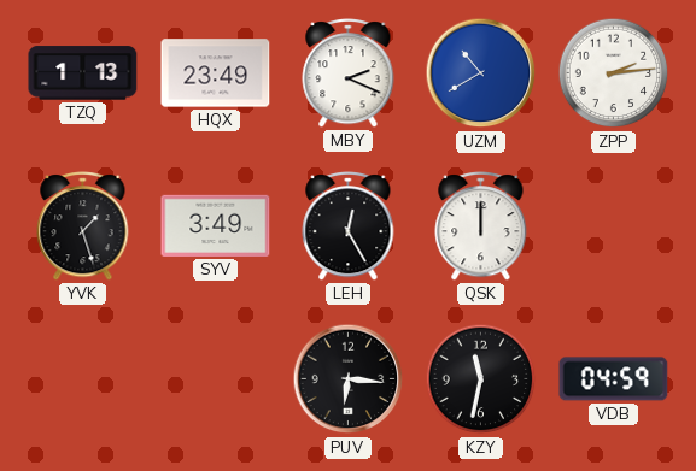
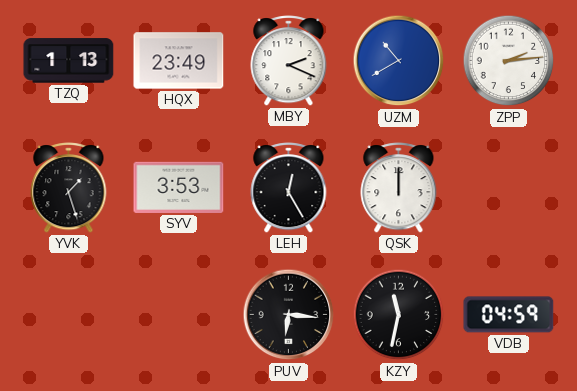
SYV: 3:49 -> 3:53 (179, 187)
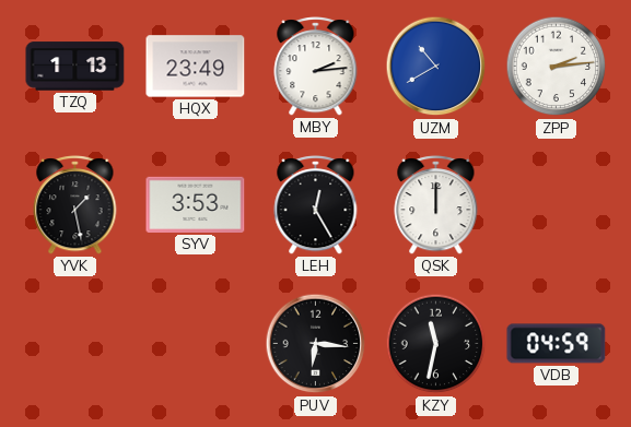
MBY: 2:19 -> 2:14 (316, 67)
YVK: 1:27 -> 1:28 (75, 205)
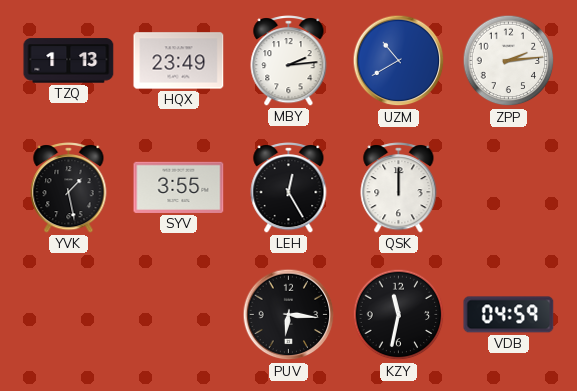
SYV: 3:53 -> 3:55 (179, 187)
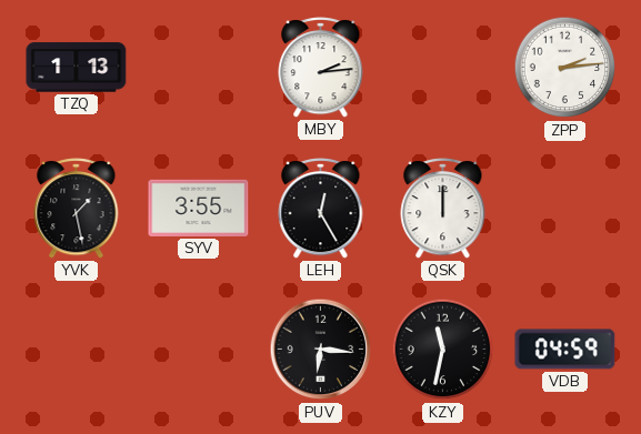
HQX: 23:49 -> none (179, 61)
UZM: 10:40 -> none (399, 61)
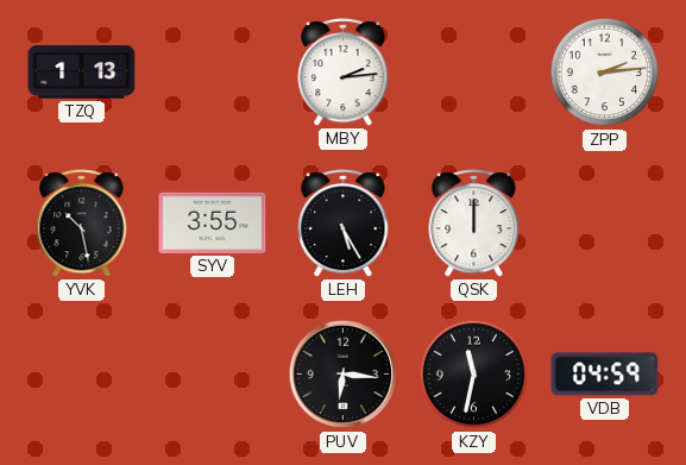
YVK: 1:28 -> 10:28 (82, 224)
LEH: 12:25 -> 5:25 (344, 224)
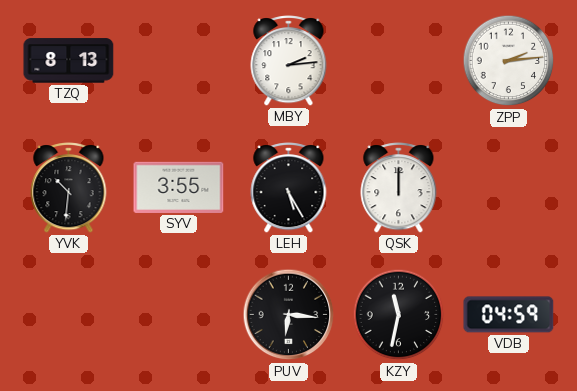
TZQ: 1:13 -> 8:13 (69, 61)
YVK: 10:28 -> 10:31 (69, 188)
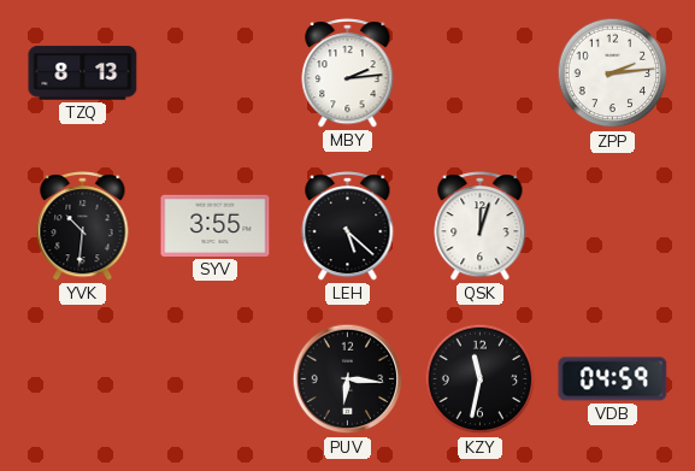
LEH: 5:25 -> 5:22 (348, 226)
QSK: 12:00 -> 12:03 (481, 226)
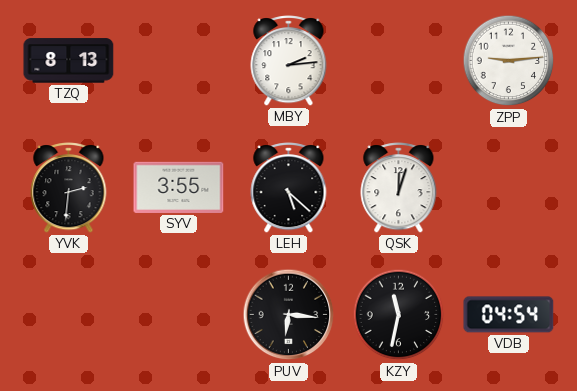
ZPP: 2:14 -> 9:14 (509, 61)
YVK: 10:31 -> 2:31 (69, 188)
VDB: 04:59 -> 04:54 (509, 315)
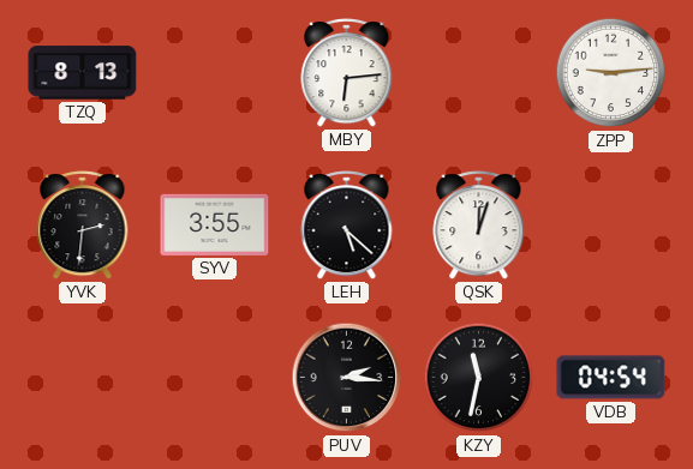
MBY: 2:14 -> 6:14 (347, 73)
PUV: 6:16 -> 2:16 (347, 378)
